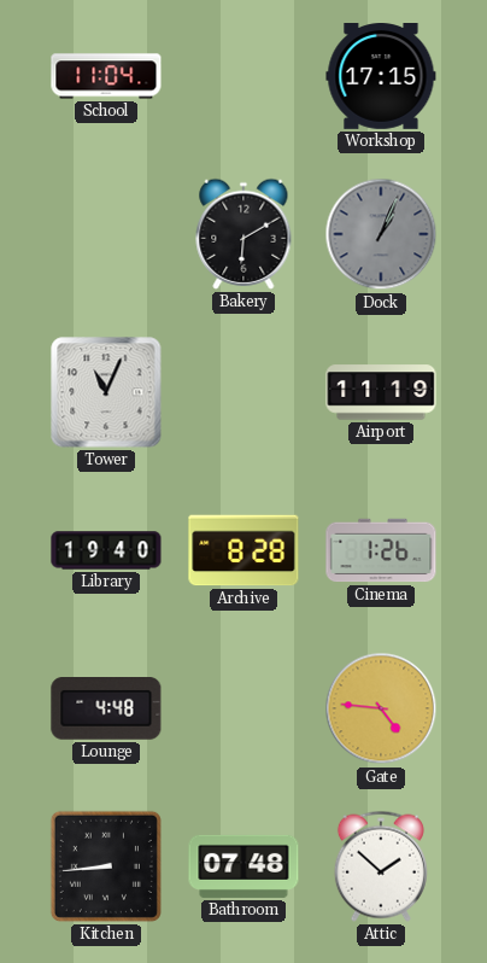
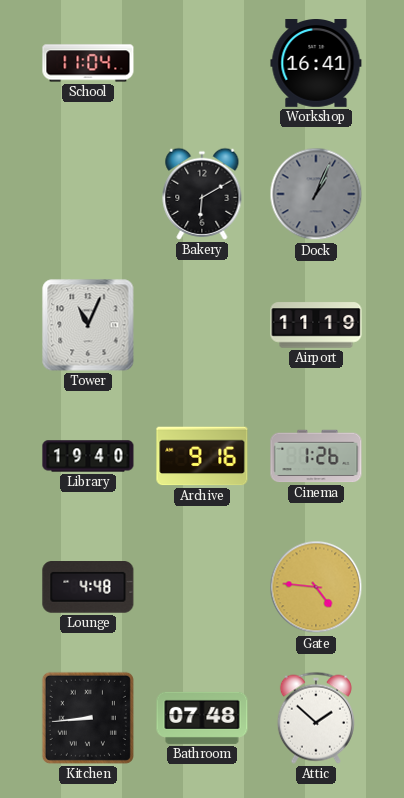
Workshop: 17:15 -> 16:41 (316, 64)
Archive: 8:28 -> 9:16 (202, 456)
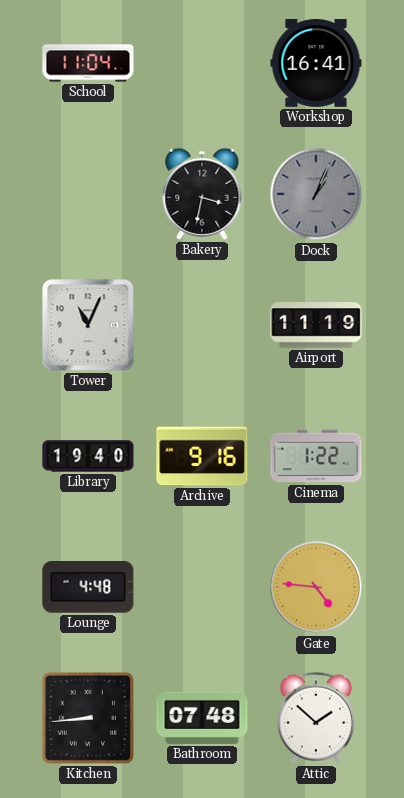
Bakery: 6:10 -> 3:32 (202, 194)
Cinema: 1:26 -> 1:22 (316, 456)
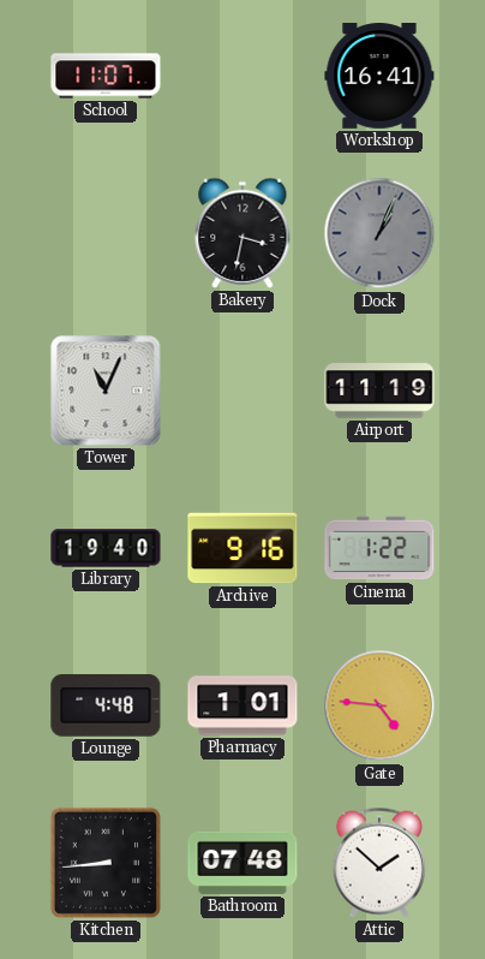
School: 11:04 -> 11:07 (106, 76)
Pharmacy: none -> 1:01 (242, 705)
